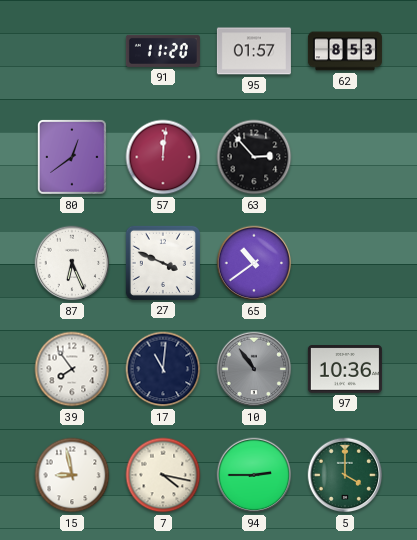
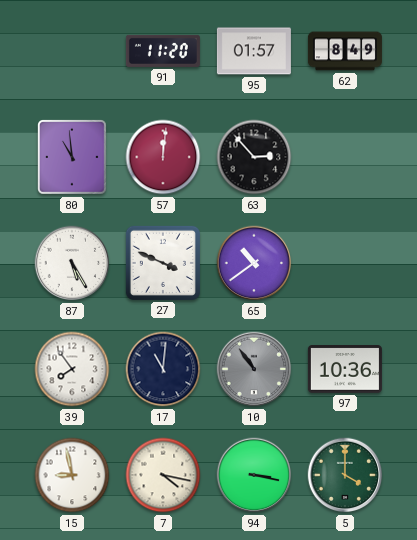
62: 8:53 -> 8:49 (345, 51)
80: 12:39 -> 10:59 (73, 158)
87: 6:26 -> 5:25 (72, 263)
94: 2:45 -> 3:17 (254, 475)
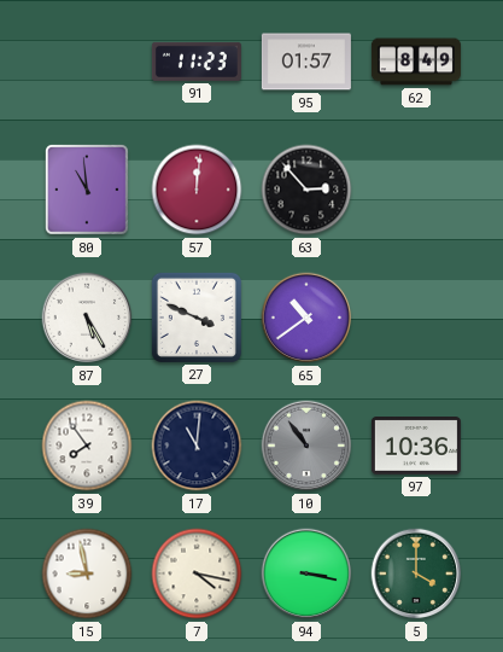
91: 11:20 -> 11:23 (197, 62)
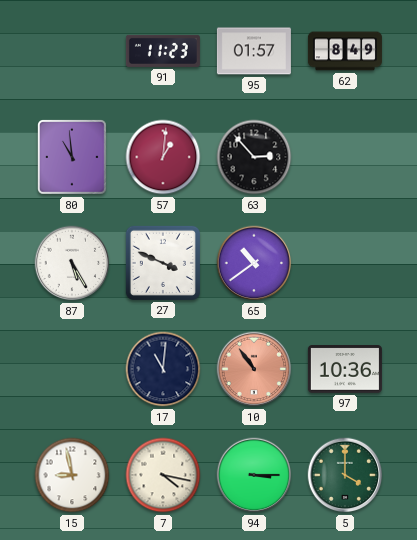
57: 12:01 -> 1:01 (163, 157)
39: 7:54 -> none (87, 446)
10 dial: grey -> salmon (254, 369)
94: 3:17 -> 3:15 (254, 475)
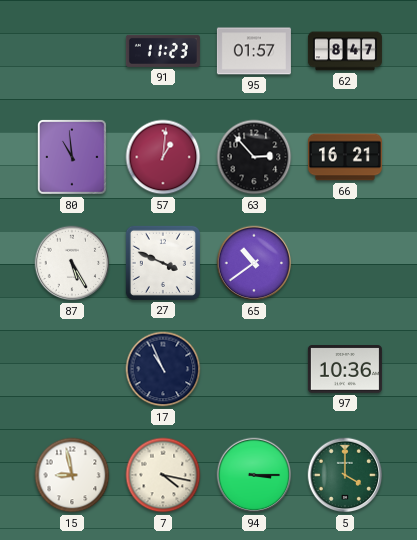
62: 8:49 -> 8:47 (345, 51)
66: none -> 16:21 (345, 157)
17: 11:01 -> 10:56 (163, 369)
10: 10:54 -> none (254, 369)
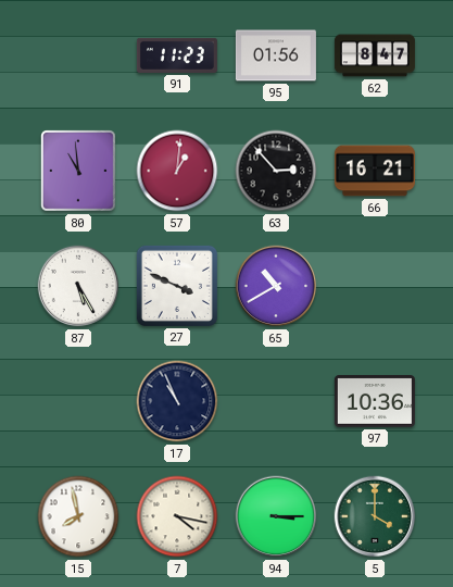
95: 01:57 -> 01:56 (276, 55)
65: 10:39 -> 10:40 (276, 286)
15: 8:58 -> 7:58 (78, 516)
